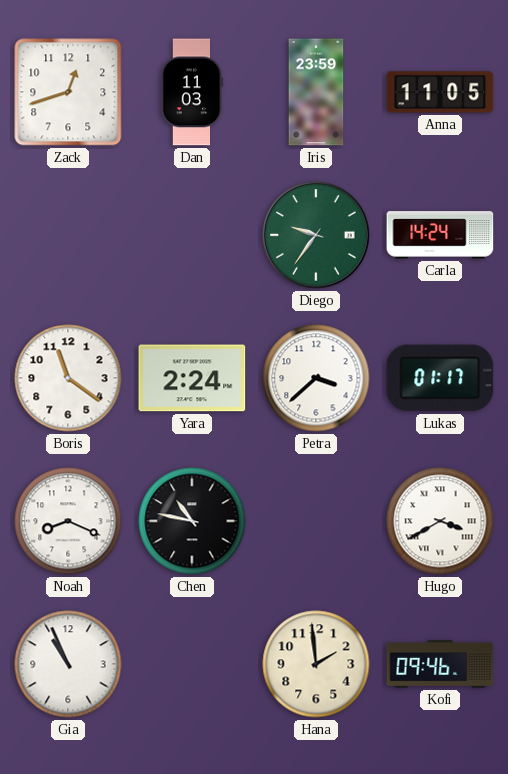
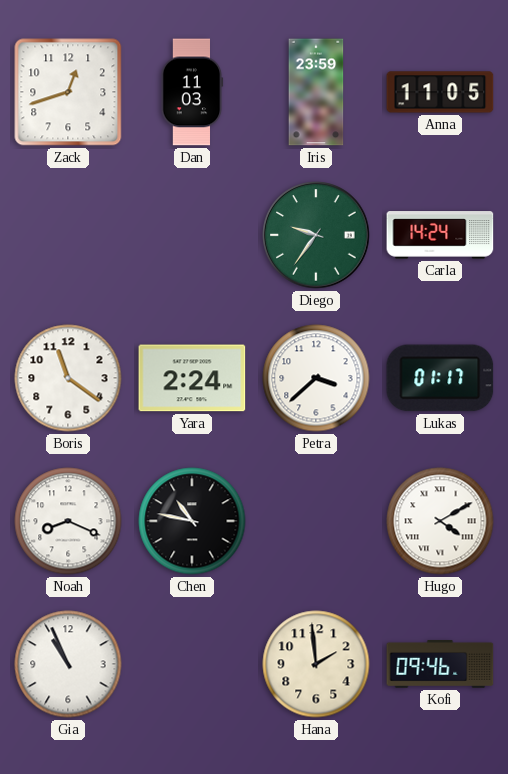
Hugo: 3:40 -> 4:10 (440, 521)
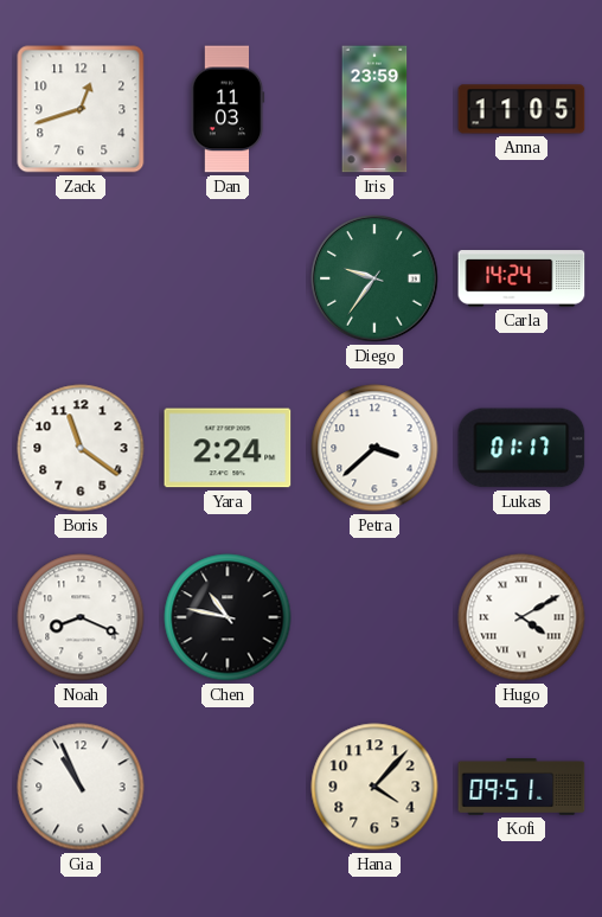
Hana: 1:59 -> 4:07 (374, 787)
Kofi: 09:46 -> 09:51 (521, 787)
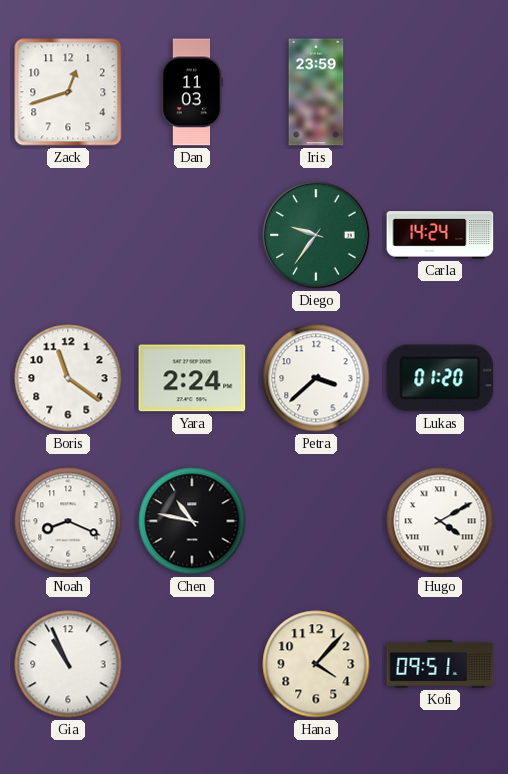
Anna: 11:05 -> none (521, 109)
Lukas: 01:17 -> 01:20 (440, 378)
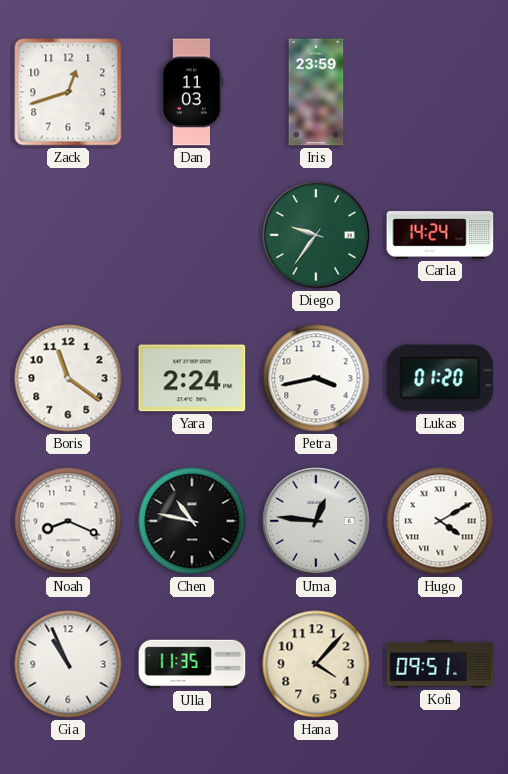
Petra: 3:38 -> 3:43 (316, 378)
Uma: none -> 12:46 (316, 521)
Ulla: none -> 11:35 (192, 664)
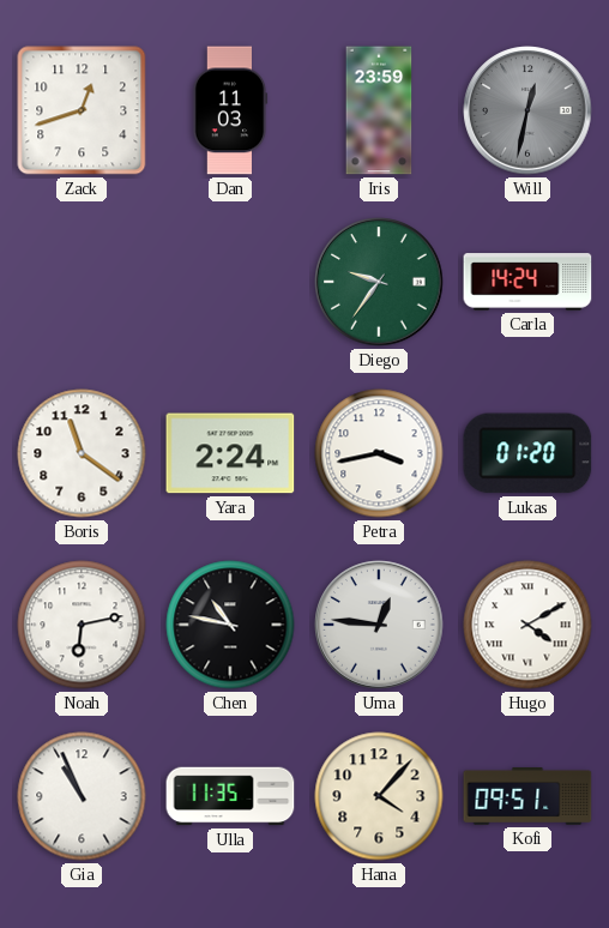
Will: none -> 12:32 (527, 110)
Noah: 8:19 -> 6:13 (82, 625)
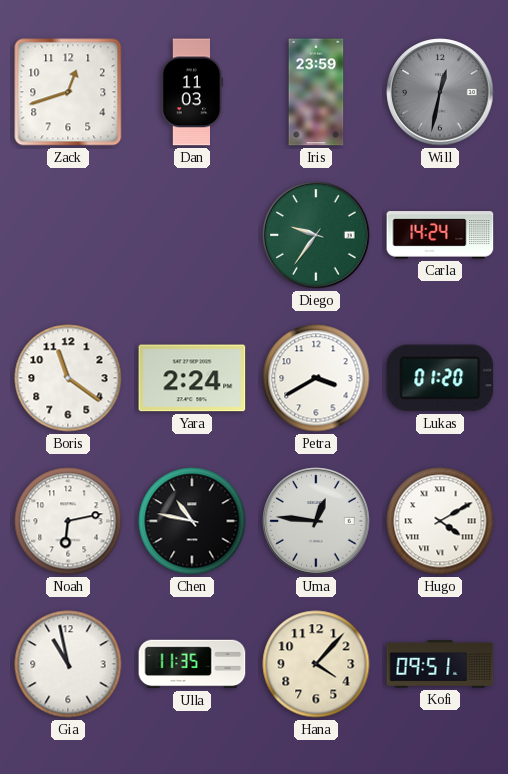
Petra: 3:43 -> 3:40 (316, 378)
Gia: 10:56 -> 10:58 (68, 664)
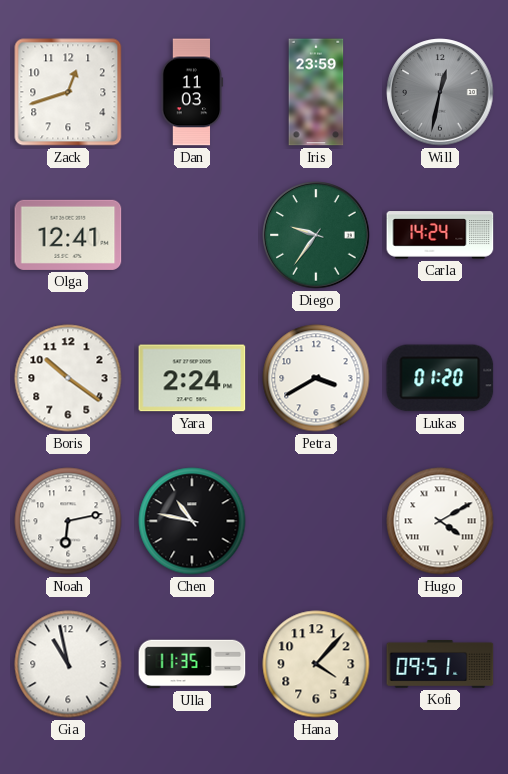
Olga: none -> 12:41 (68, 235)
Boris: 11:21 -> 10:21 (68, 378)
Uma: 12:46 -> none (316, 521)
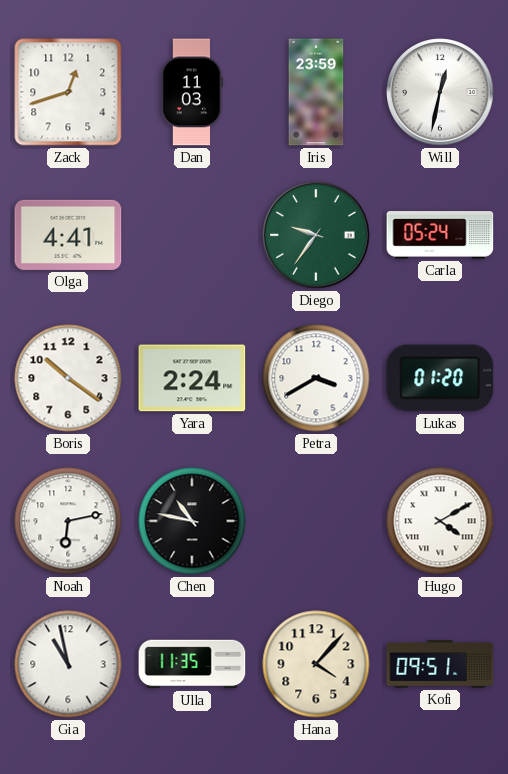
Will dial: grey -> white (440, 92)
Olga: 12:41 -> 4:41 (68, 235)
Carla: 14:24 -> 05:24 (440, 235)
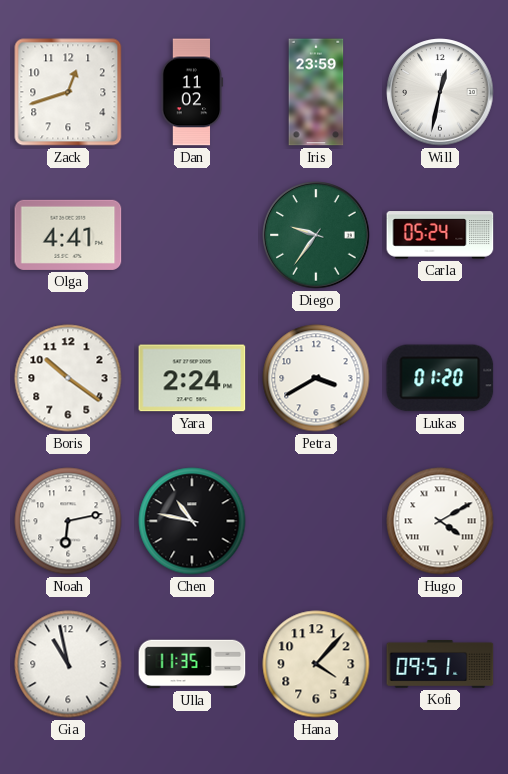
Dan: 11:03 -> 11:02 (192, 92)
